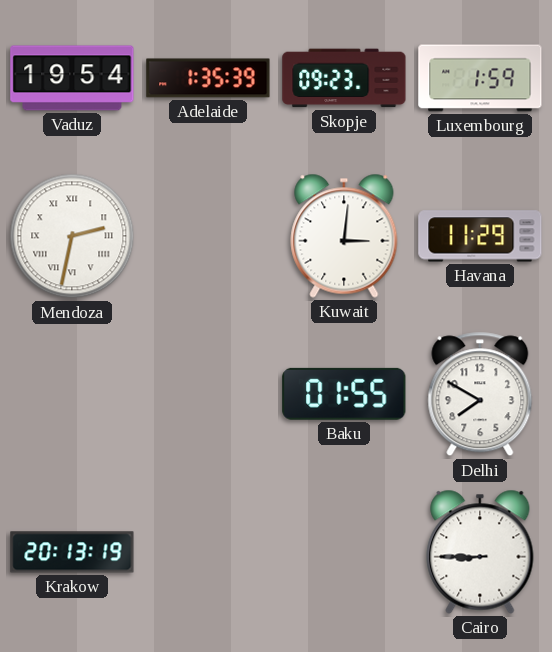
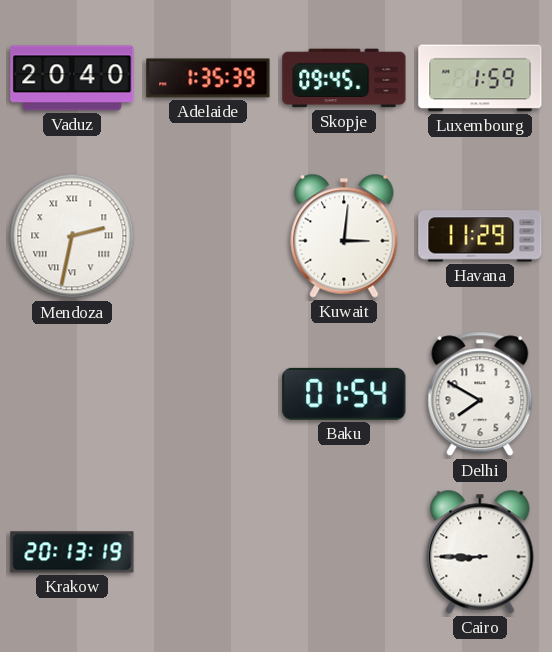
Vaduz: 19:54 -> 20:40 (72, 78)
Skopje: 09:23 -> 09:45 (344, 78)
Baku: 01:55 -> 01:54 (344, 394)
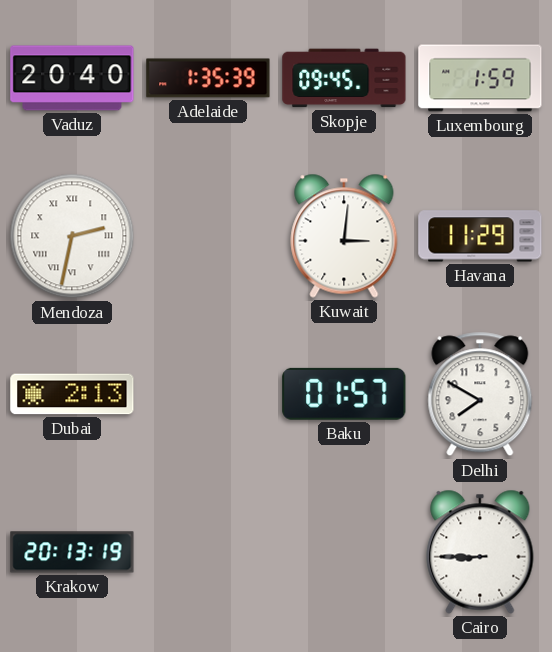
Dubai: none -> 2:13 (72, 394)
Baku: 01:54 -> 01:57 (344, 394)
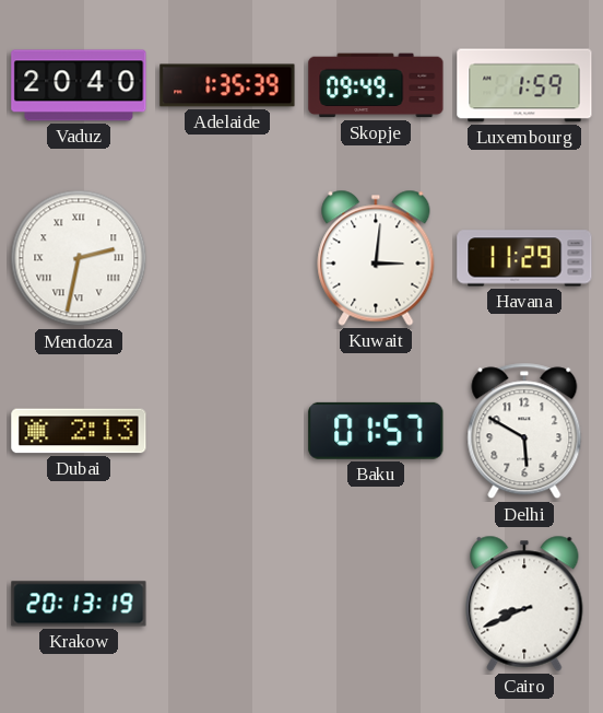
Skopje: 09:45 -> 09:49 (376, 85)
Delhi: 7:50 -> 5:50 (524, 431)
Cairo: 8:45 -> 8:41 (524, 604)
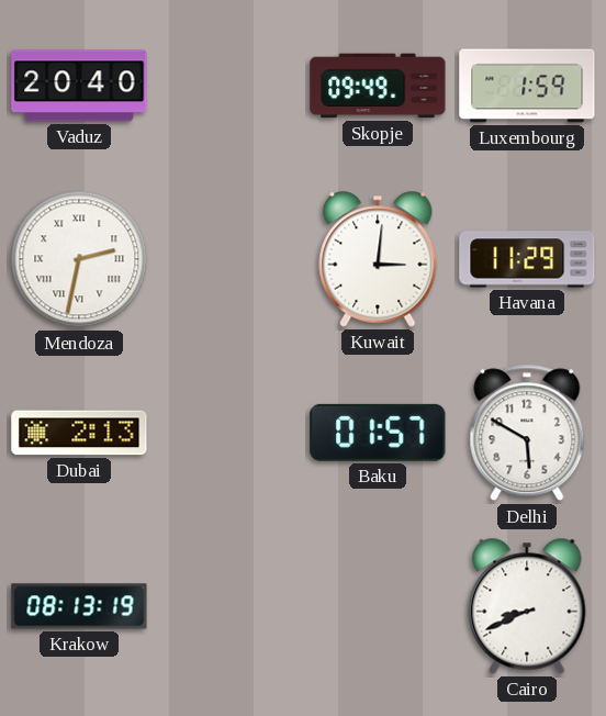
Adelaide: 1:35 -> none (227, 85)
Krakow: 20:13 -> 08:13 (79, 606)
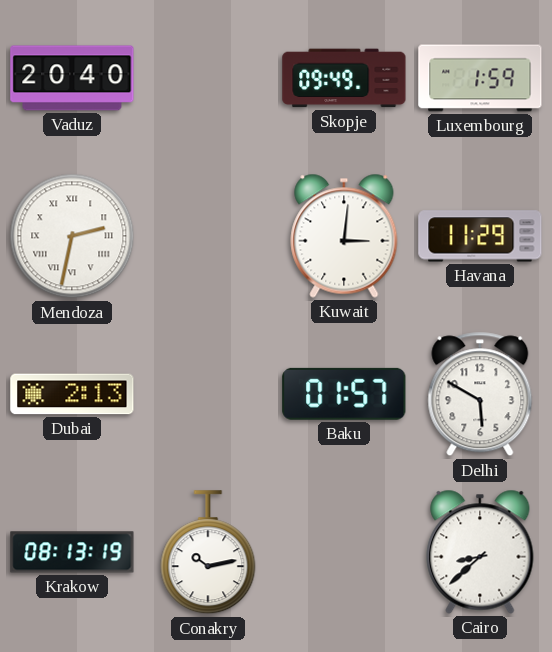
Conakry: none -> 10:13 (208, 553)
Cairo: 8:41 -> 8:38 (480, 552)
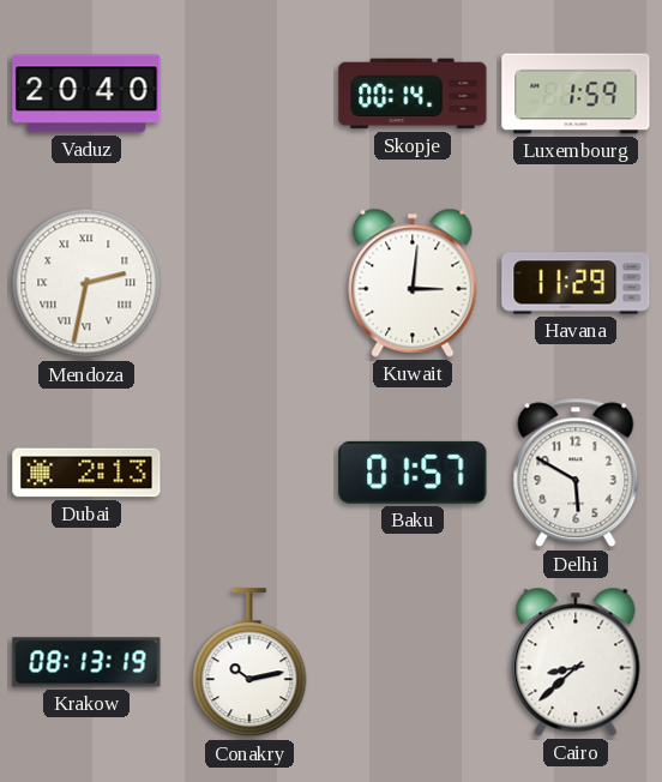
Skopje: 09:49 -> 00:14 (413, 94)
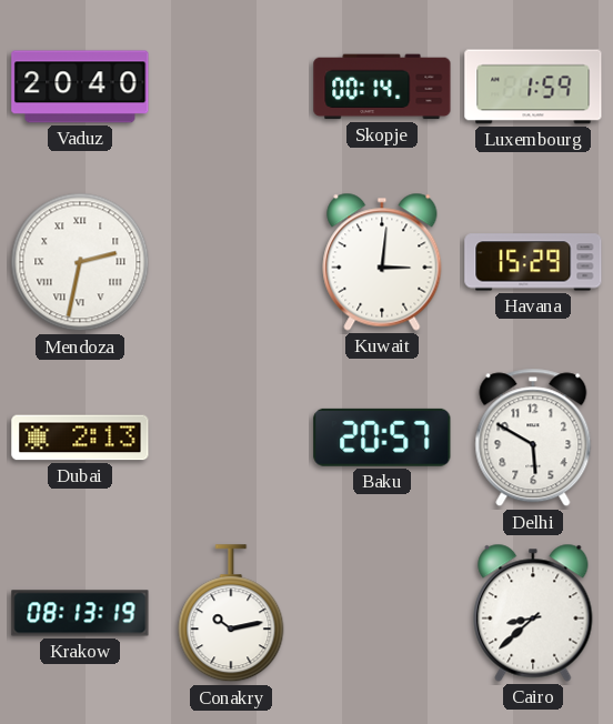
Havana: 11:29 -> 15:29 (533, 262)
Baku: 01:57 -> 20:57 (382, 438)
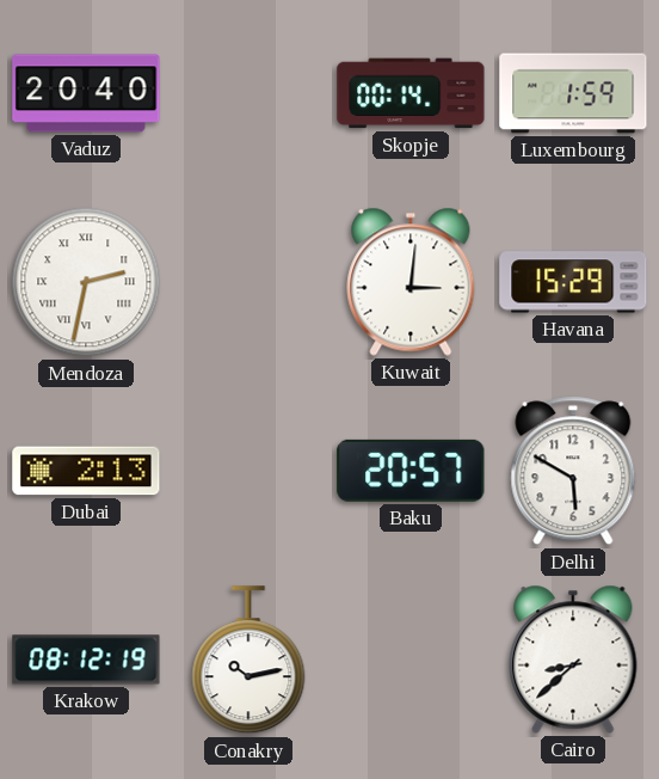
Krakow: 08:13 -> 08:12 (86, 660)
